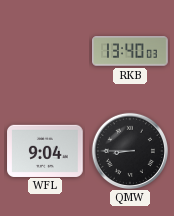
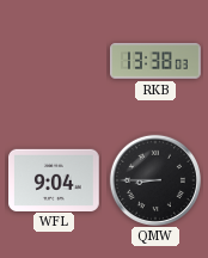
RKB: 13:40 -> 13:38 (155, 61)
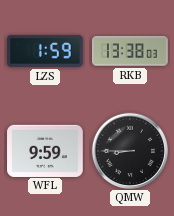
LZS: none -> 1:59 (46, 51)
WFL: 9:04 -> 9:59 (45, 150)
